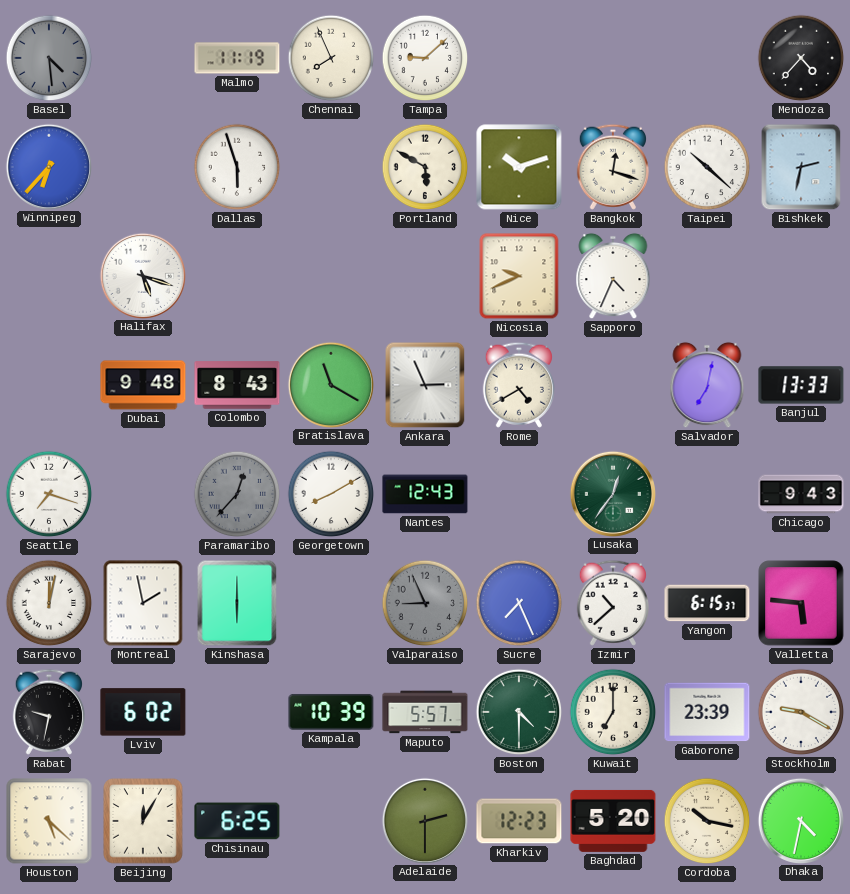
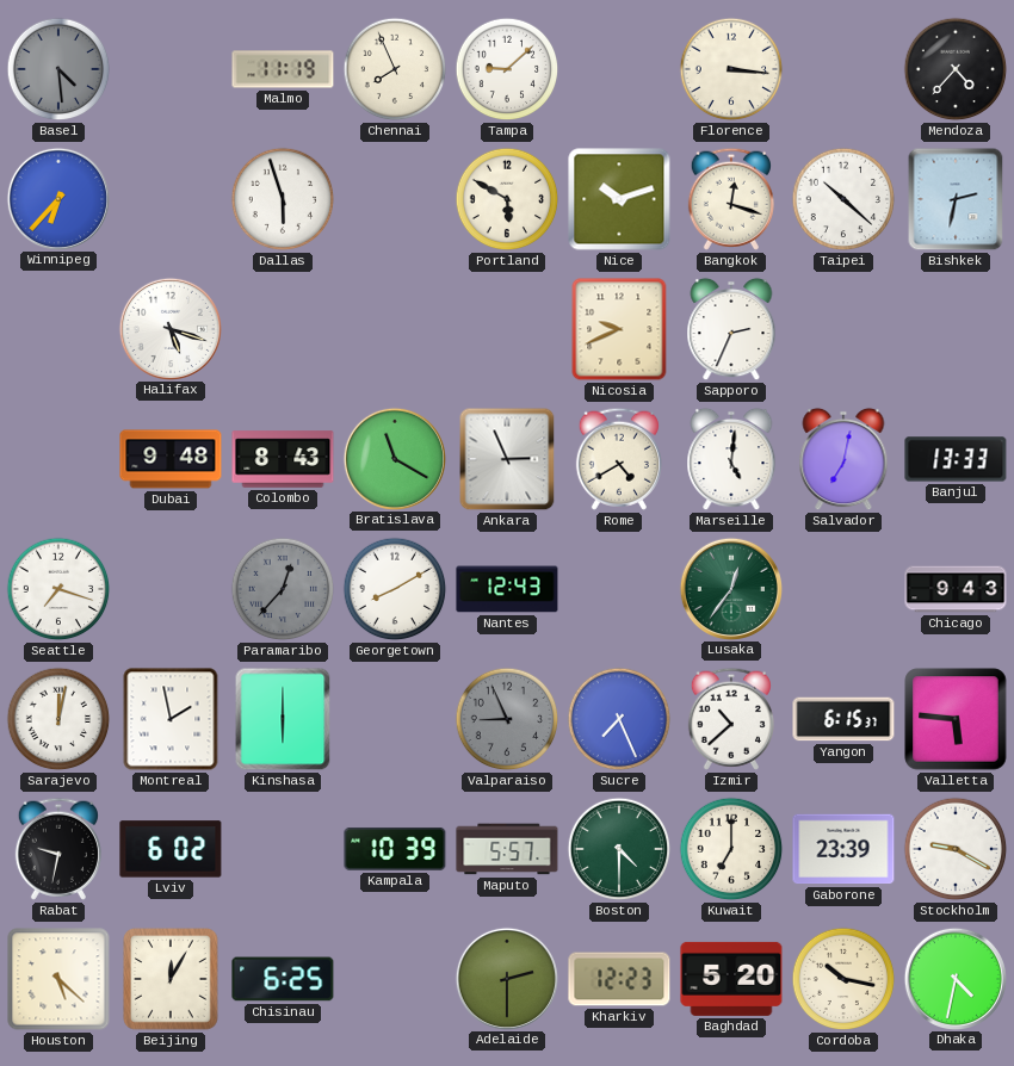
Florence: none -> 3:16 (731, 69)
Sapporo: 4:34 -> 2:34 (731, 329)
Marseille: none -> 5:01 (731, 459)
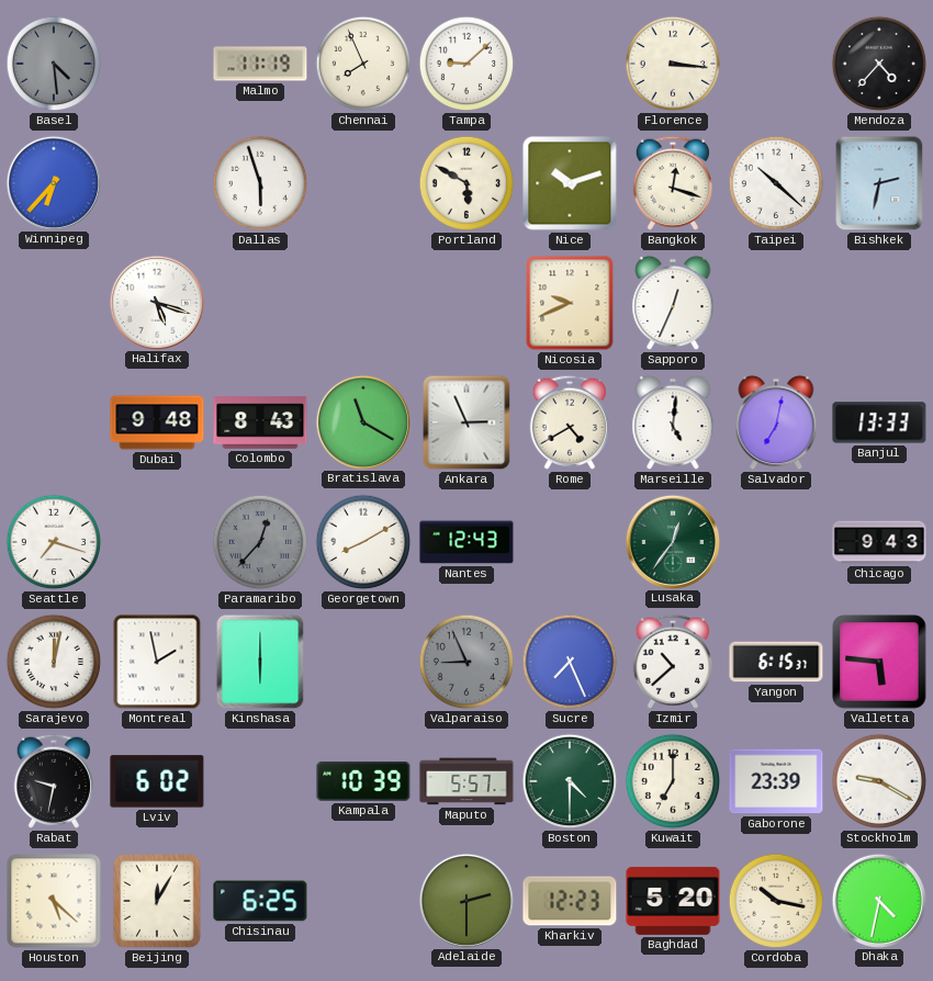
Sapporo: 2:34 -> 12:34 (673, 303)
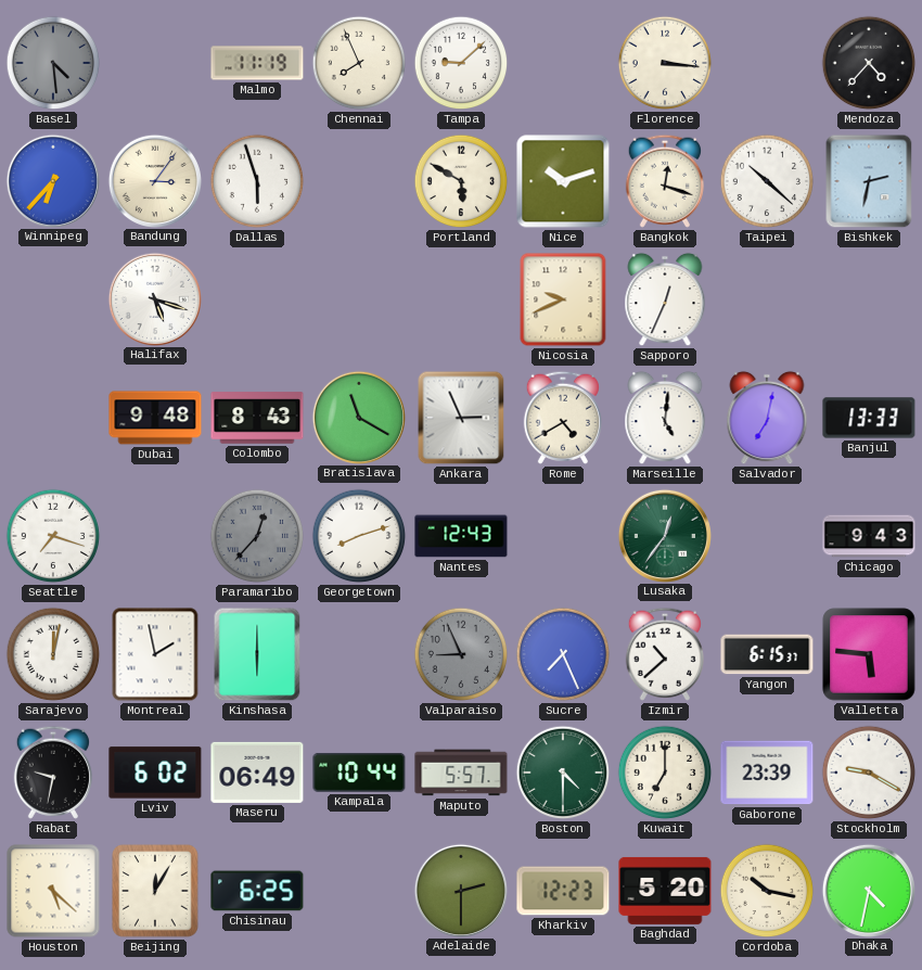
Bandung: none -> 3:06 (154, 180)
Georgetown: 8:10 -> 8:12 (359, 536)
Maseru: none -> 06:49 (257, 773)
Kampala: 10:39 -> 10:44 (359, 773)
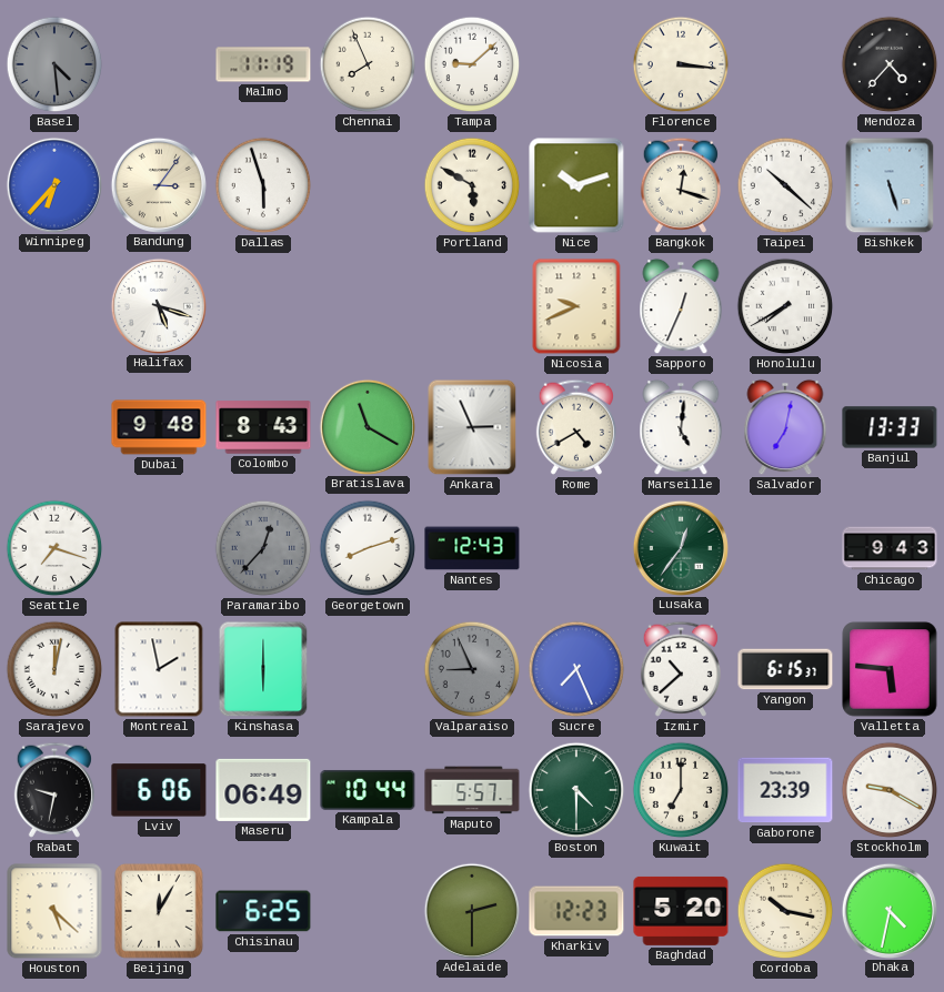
Bishkek: 2:32 -> 5:27 (890, 185)
Honolulu: none -> 7:40 (785, 306)
Lviv: 6:02 -> 6:06 (159, 790)
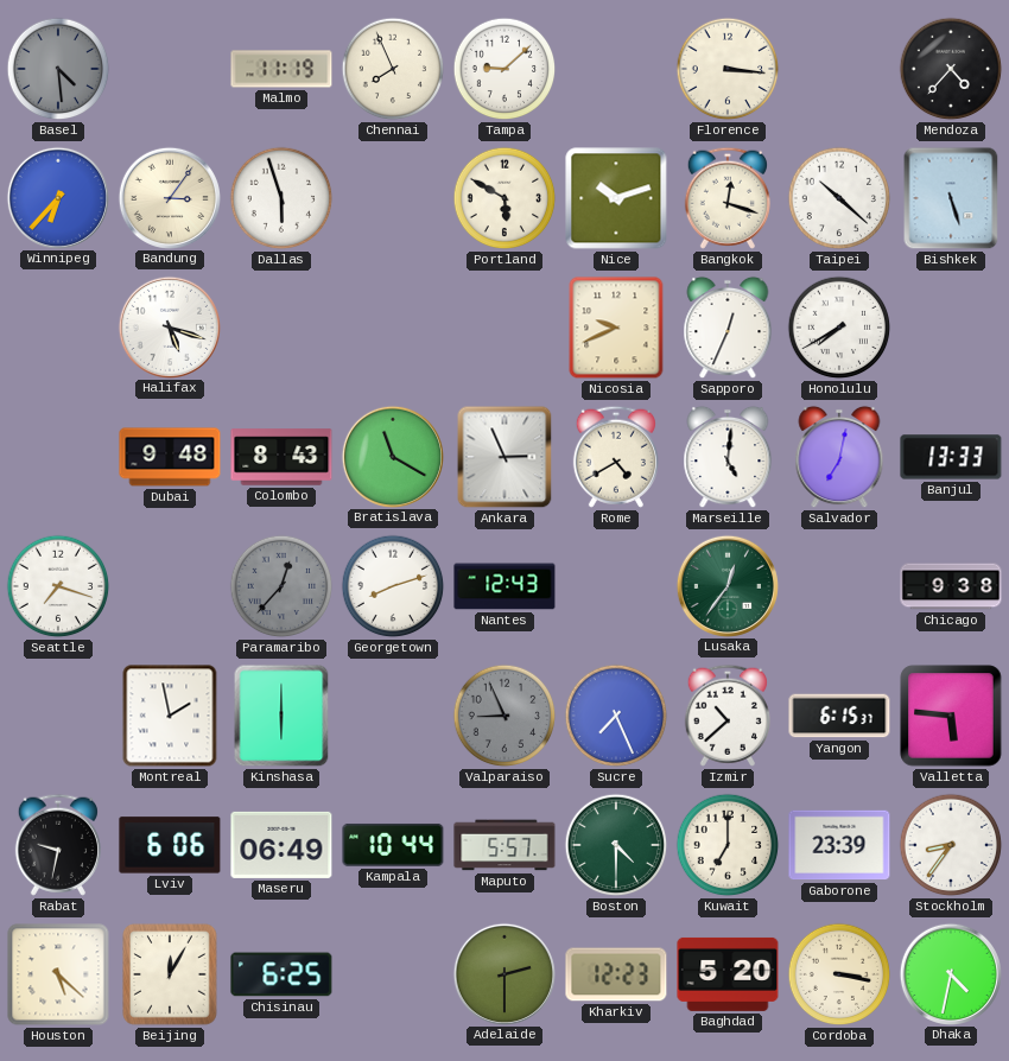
Chicago: 9:43 -> 9:38 (951, 586)
Sarajevo: 12:02 -> none (54, 669)
Stockholm: 9:20 -> 8:36 (951, 845)
Cordoba: 10:17 -> 3:17 (839, 974)
